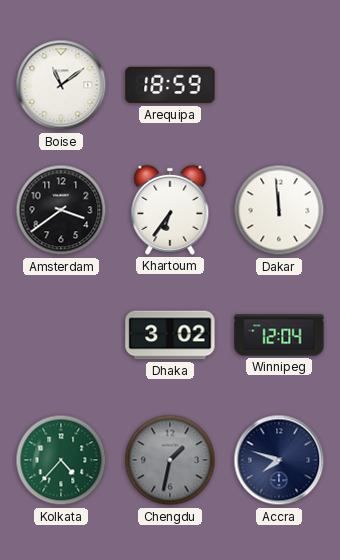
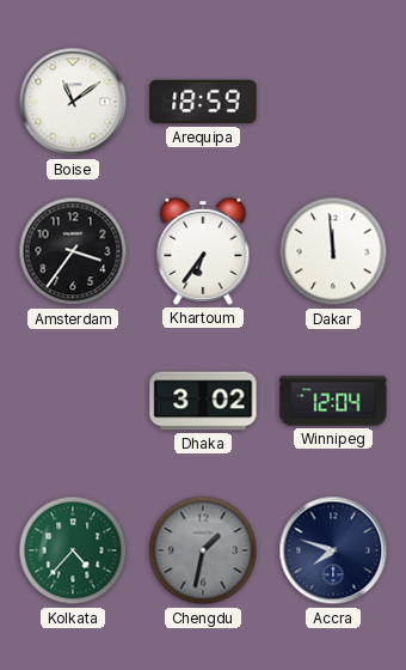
Amsterdam: 3:39 -> 3:36 (73, 251)
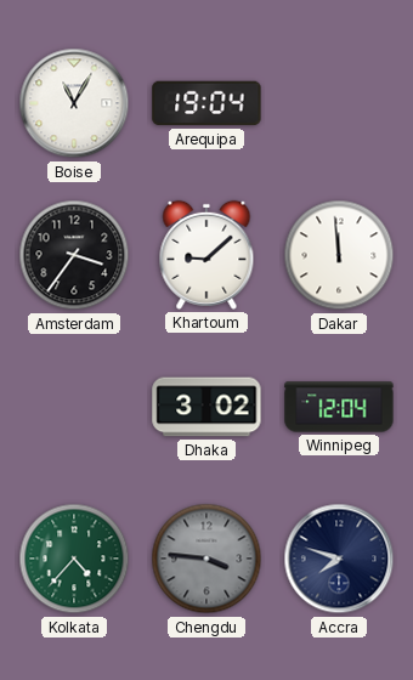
Boise: 11:09 -> 11:05 (74, 103)
Arequipa: 18:59 -> 19:04 (206, 103)
Khartoum: 6:36 -> 9:08 (206, 255)
Chengdu: 1:32 -> 3:46 (206, 559)
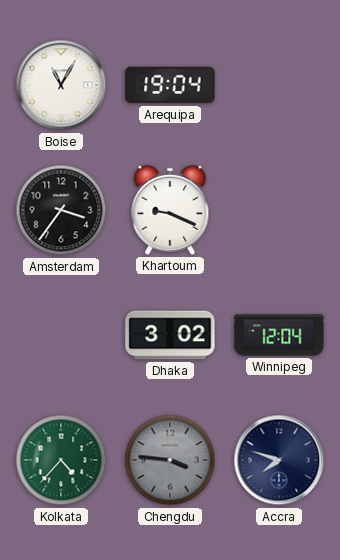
Khartoum: 9:08 -> 9:19 (170, 210)
Dakar: 11:59 -> none (339, 255)
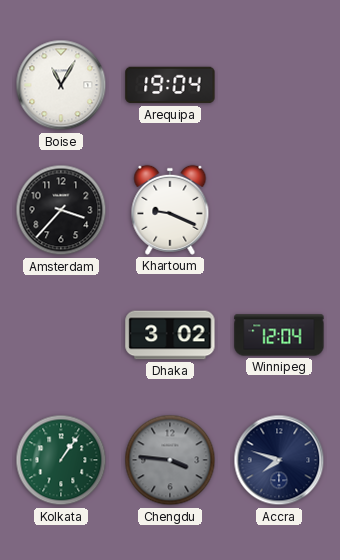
Amsterdam: 3:36 -> 3:37 (61, 210)
Kolkata: 4:37 -> 1:06 (61, 460)
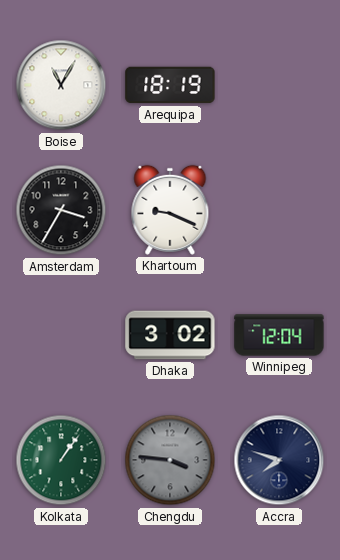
Arequipa: 19:04 -> 18:19 (170, 85)
Amsterdam: 3:37 -> 3:35 (61, 210)
